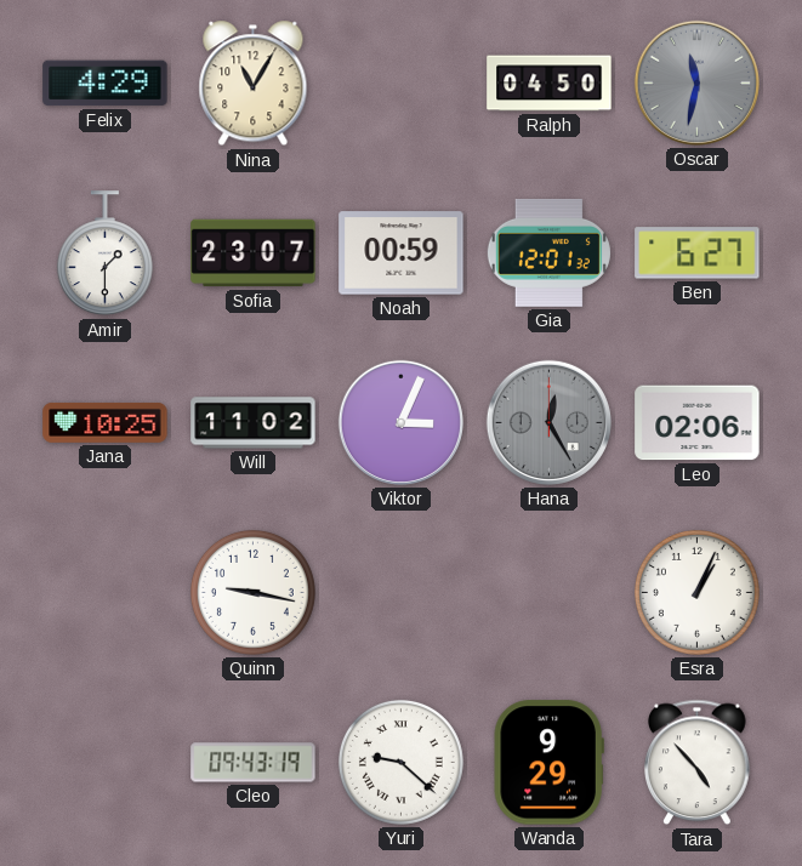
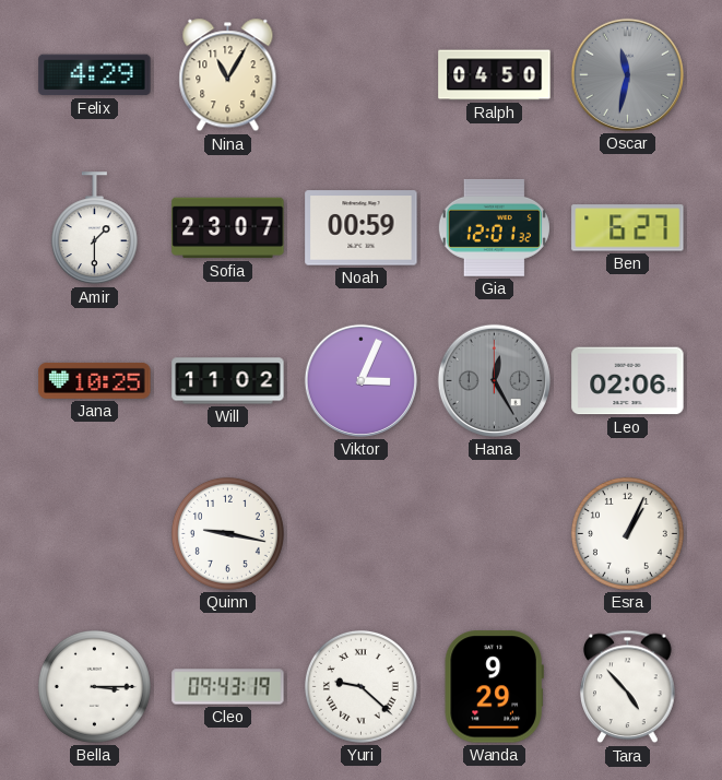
Bella: none -> 3:15 (94, 686)
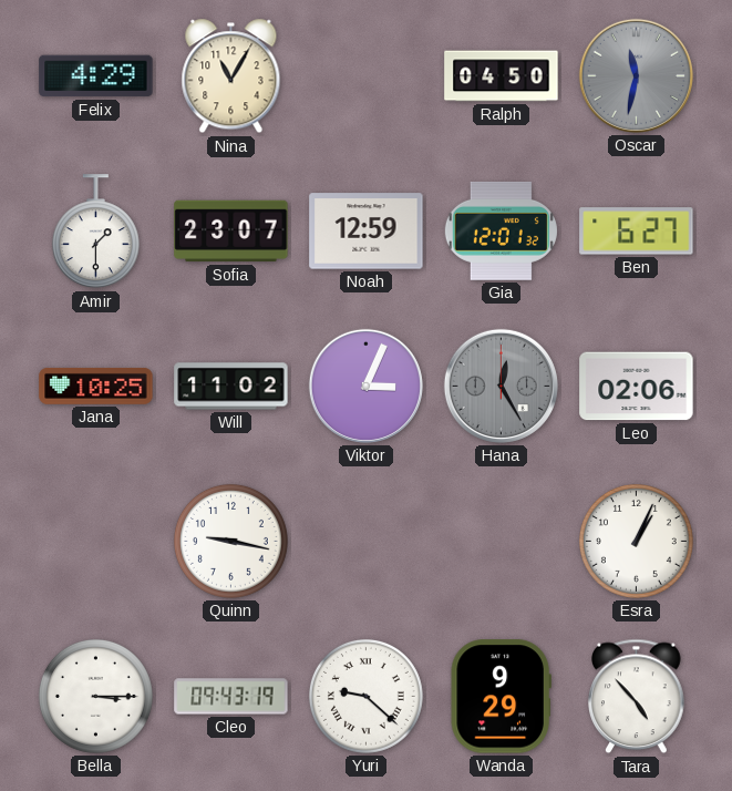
Noah: 00:59 -> 12:59 (367, 232)
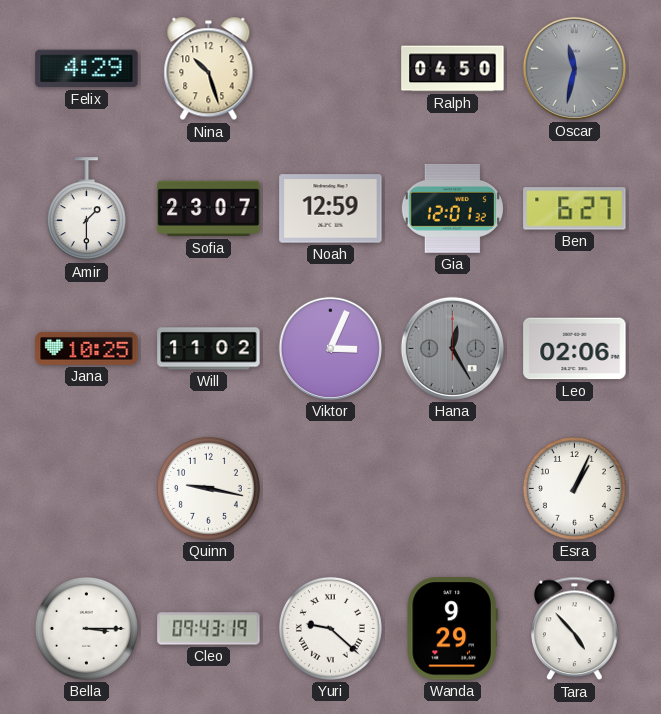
Nina: 11:05 -> 10:27 (209, 69)
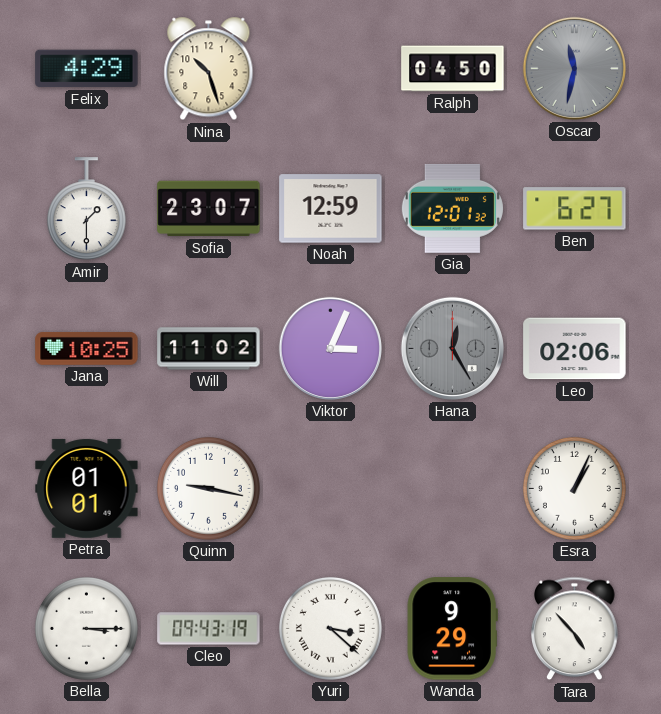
Petra: none -> 01:01 (87, 488)
Yuri: 9:22 -> 3:22 (330, 628)
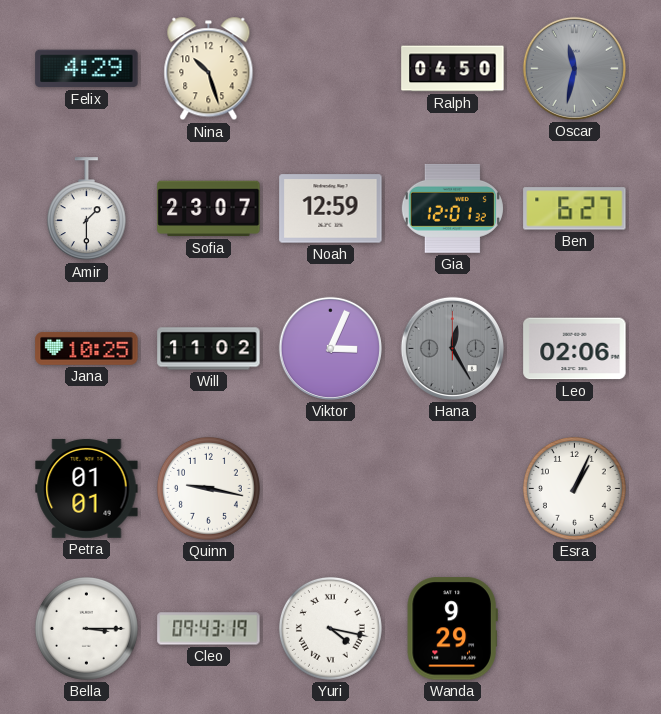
Yuri: 3:22 -> 4:17 (330, 628)
Tara: 4:53 -> none (575, 629)
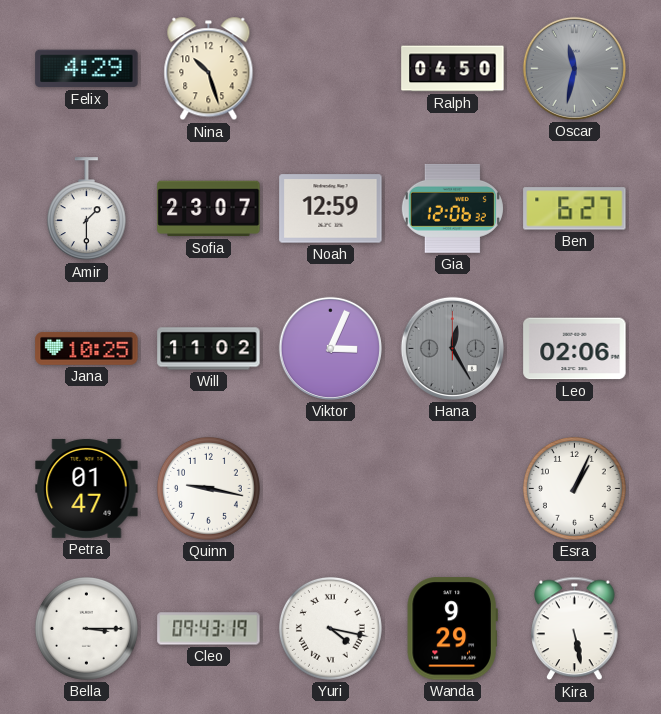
Gia: 12:01 -> 12:06 (452, 208)
Petra: 01:01 -> 01:47 (87, 488)
Kira: none -> 5:28 (575, 629)
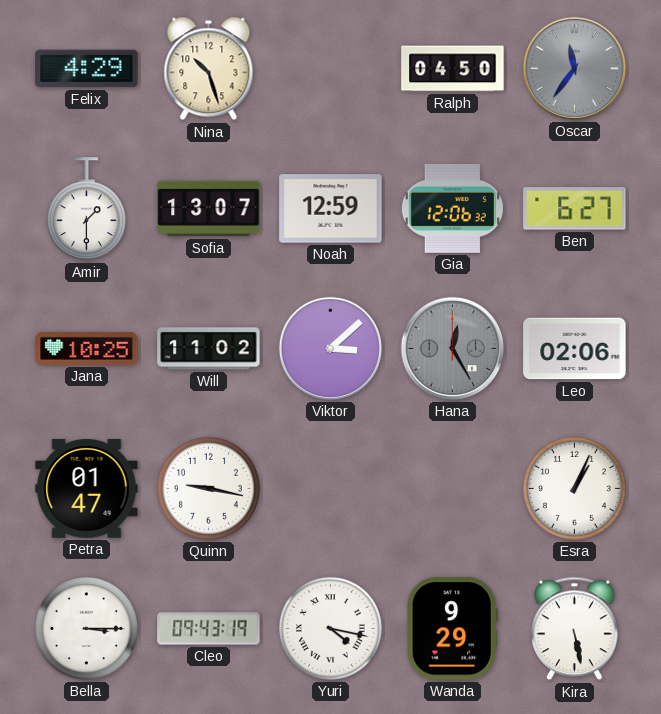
Oscar: 11:32 -> 11:36 (574, 68)
Sofia: 23:07 -> 13:07 (209, 209)
Viktor: 3:04 -> 3:08 (330, 348)
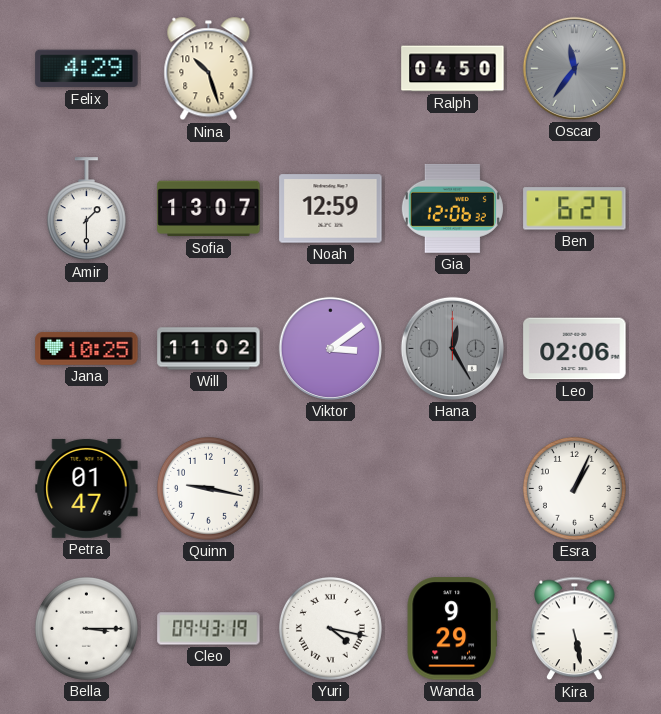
Viktor: 3:08 -> 3:09 (330, 348)
